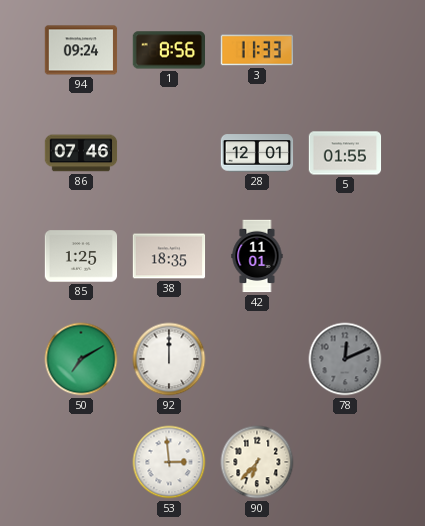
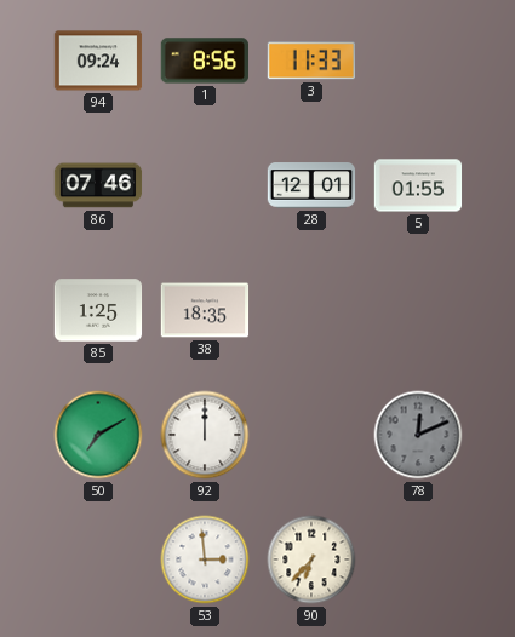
42: 11:01 -> none (257, 256)
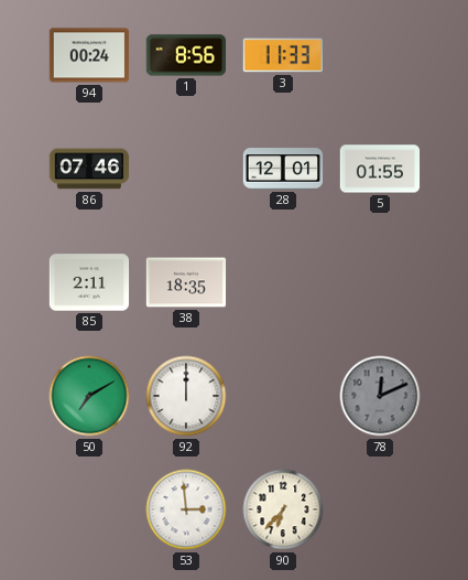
94: 09:24 -> 00:24 (89, 55)
85: 1:25 -> 2:11 (89, 282)
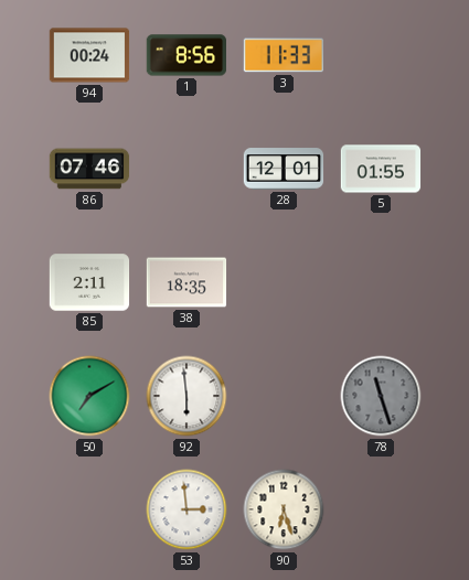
92: 12:00 -> 5:59 (186, 396)
78: 12:11 -> 11:27 (381, 396)
90: 6:37 -> 6:27 (284, 509)
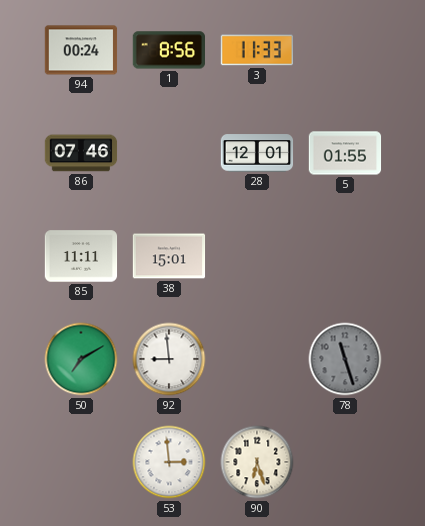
85: 2:11 -> 11:11 (81, 256)
38: 18:35 -> 15:01 (169, 256)
92: 5:59 -> 8:59 (169, 359)
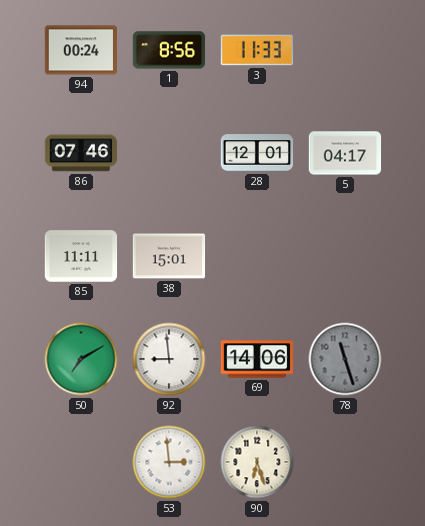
5: 01:55 -> 04:17 (345, 153)
69: none -> 14:06 (257, 359)
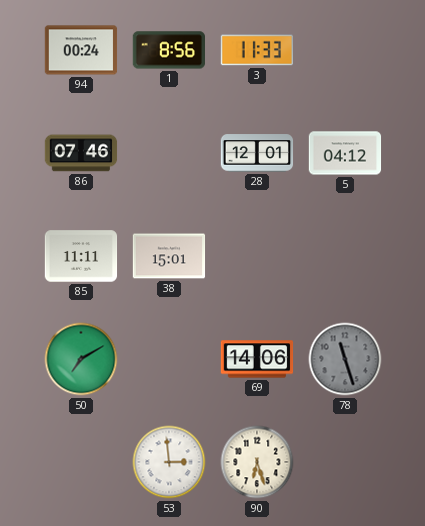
5: 04:17 -> 04:12 (345, 153)
92: 8:59 -> none (169, 359)
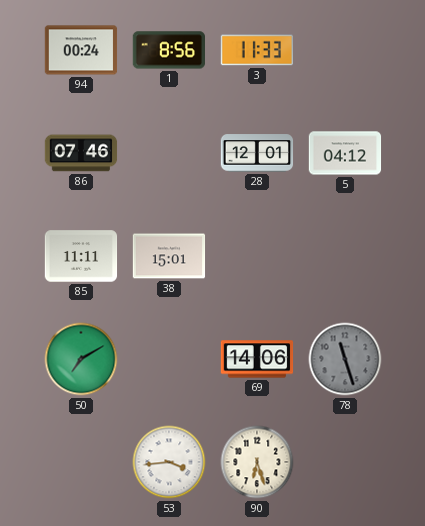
53: 2:59 -> 3:44 (169, 462)
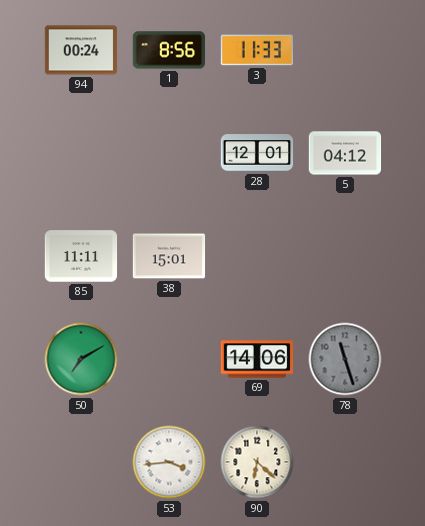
86: 07:46 -> none (81, 153)
90: 6:27 -> 6:22 (257, 462)
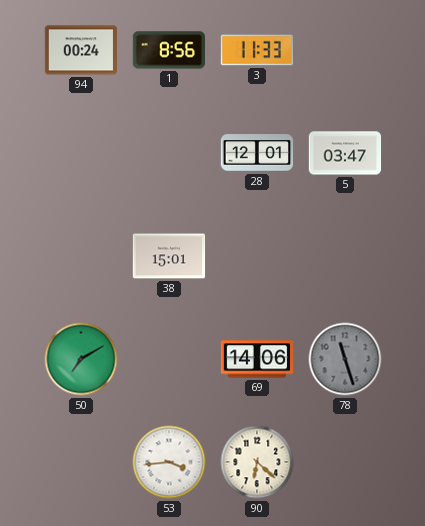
5: 04:12 -> 03:47 (345, 153)
85: 11:11 -> none (81, 256)
